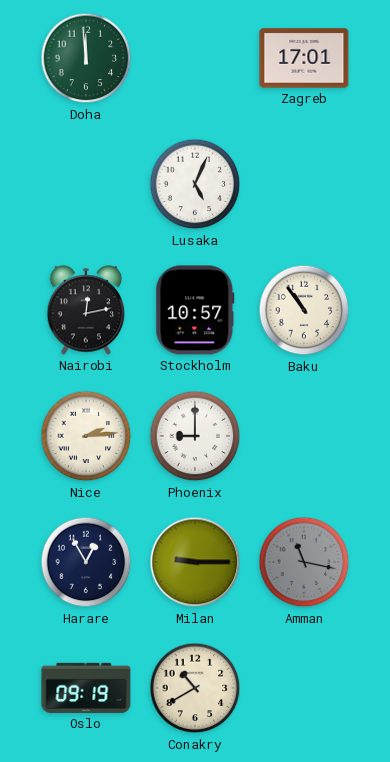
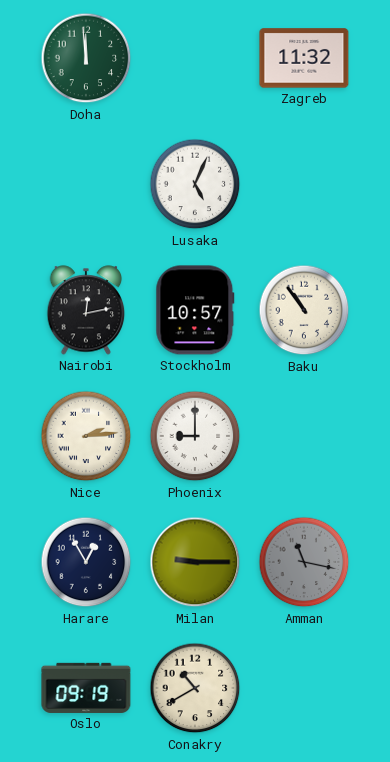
Zagreb: 17:01 -> 11:32 (304, 58)
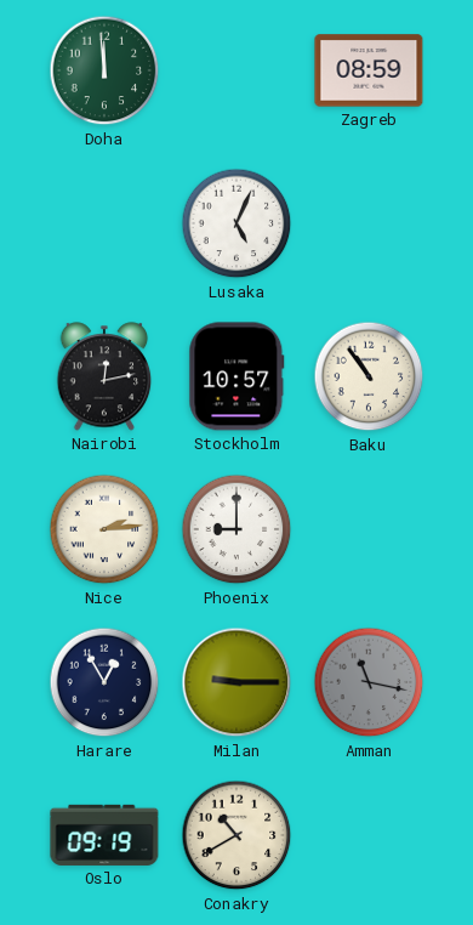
Zagreb: 11:32 -> 08:59 (369, 70)
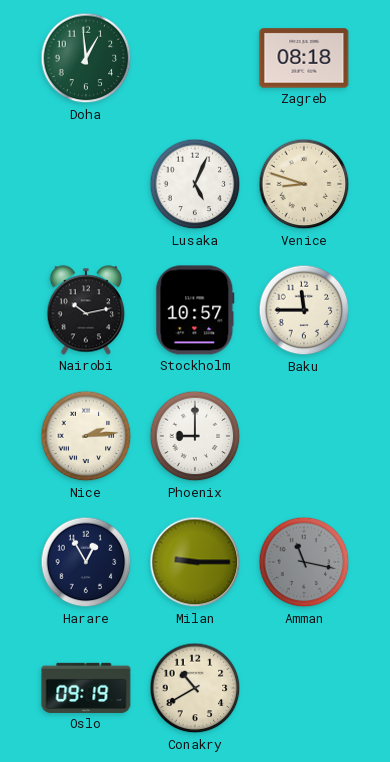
Doha: 11:59 -> 12:59 (86, 58)
Zagreb: 08:59 -> 08:18 (304, 58)
Venice: none -> 8:48 (304, 184)
Nairobi: 12:13 -> 10:13 (86, 310)
Baku: 10:54 -> 11:45 (304, 310)
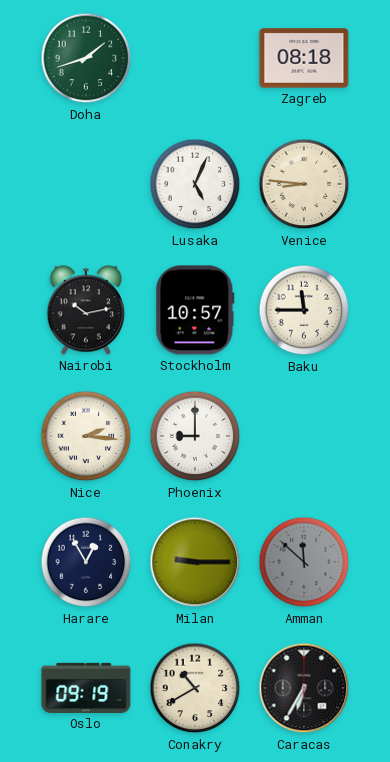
Doha: 12:59 -> 1:42 (86, 58)
Venice: 8:48 -> 8:46 (304, 184)
Nice: 2:14 -> 2:16 (86, 436)
Amman: 11:17 -> 11:52 (304, 562)
Caracas: none -> 6:35 (304, 688)
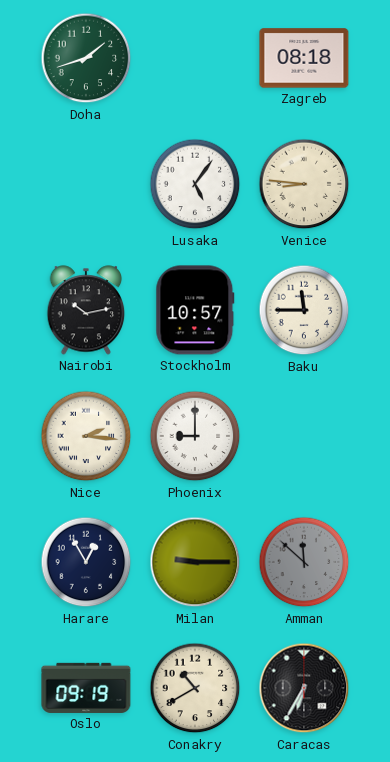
Lusaka: 5:04 -> 5:06 (195, 184)
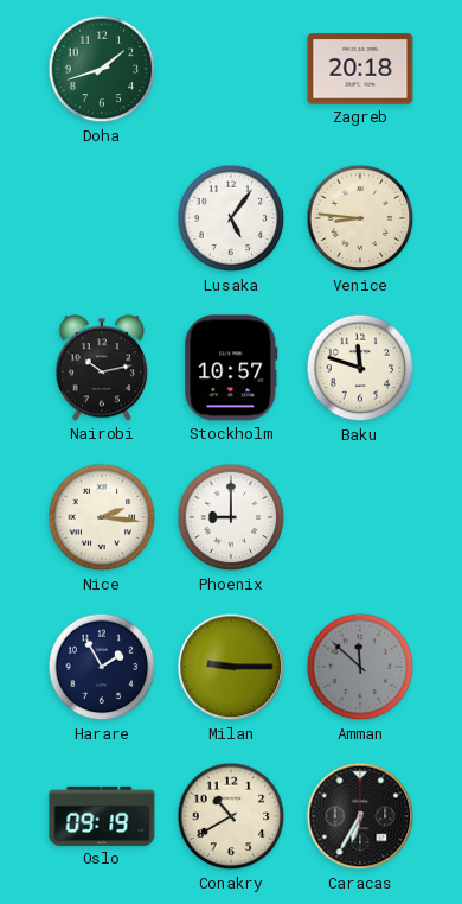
Zagreb: 08:18 -> 20:18 (360, 69)
Baku: 11:45 -> 11:48 (360, 368)
Harare: 12:55 -> 1:55 (102, 667)
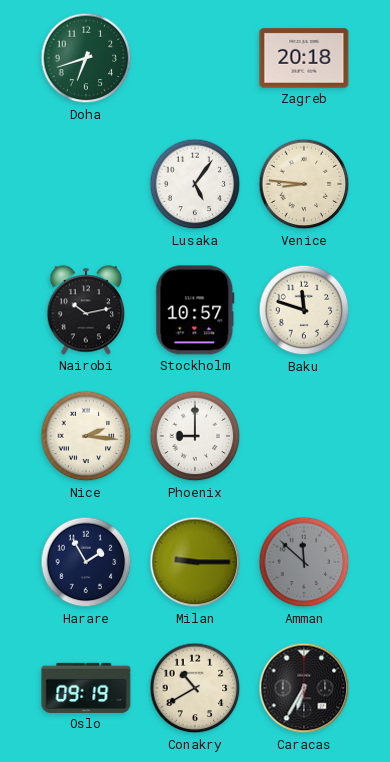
Doha: 1:42 -> 6:42 (86, 58)
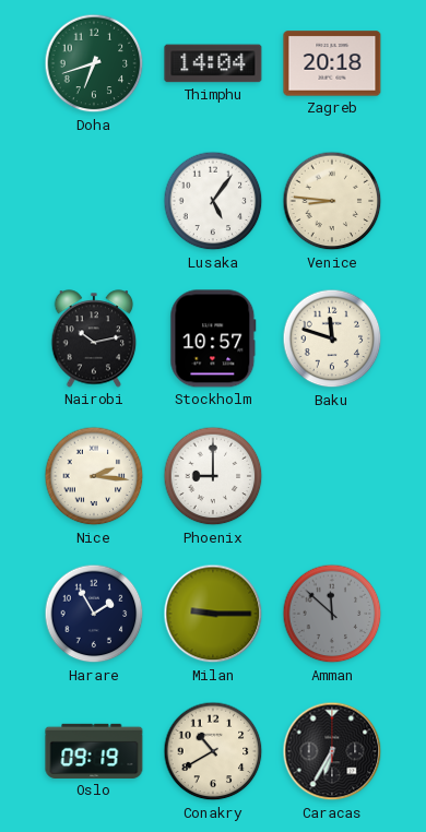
Thimphu: none -> 14:04 (213, 63)
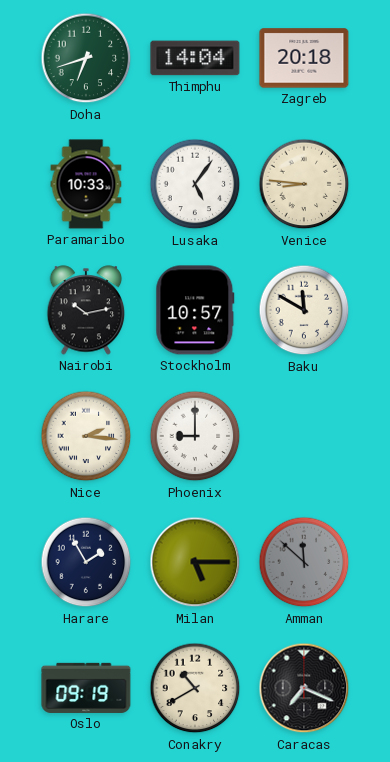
Paramaribo: none -> 10:33 (86, 184)
Baku: 11:48 -> 11:50 (304, 310)
Milan: 9:15 -> 5:15 (195, 562)
Caracas: 6:35 -> 7:19 (304, 688)
